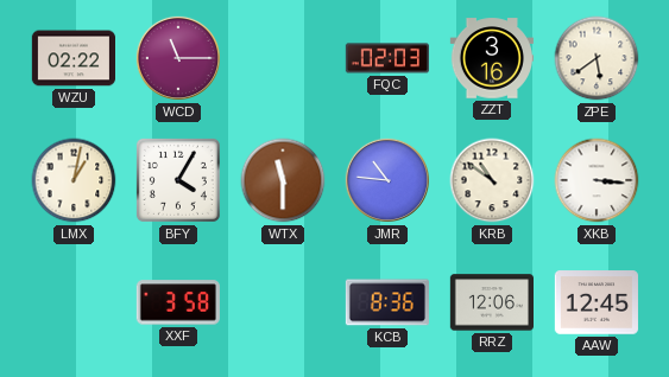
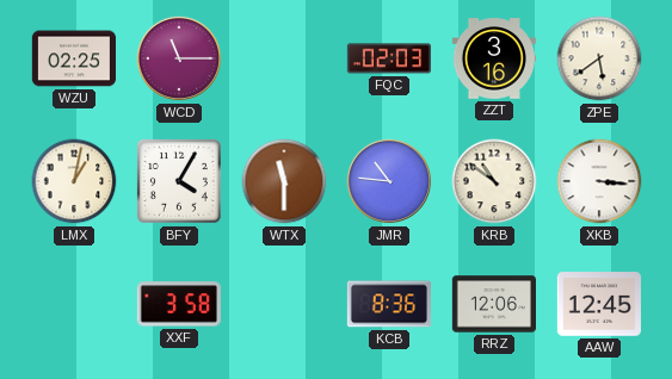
WZU: 02:22 -> 02:25 (73, 58)
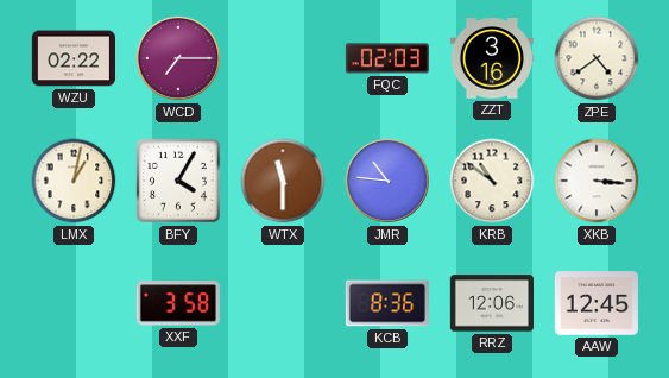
WZU: 02:25 -> 02:22 (72, 58)
WCD: 11:15 -> 7:15 (178, 58)
ZPE: 5:39 -> 4:39 (597, 58)
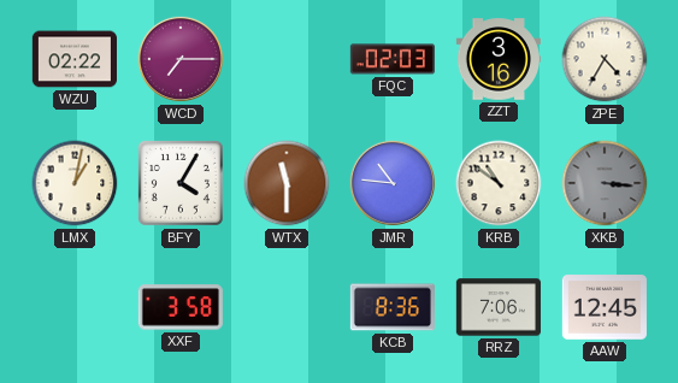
ZPE: 4:39 -> 4:35 (605, 59)
XKB dial: white -> grey (605, 183)
RRZ: 12:06 -> 7:06 (497, 307)
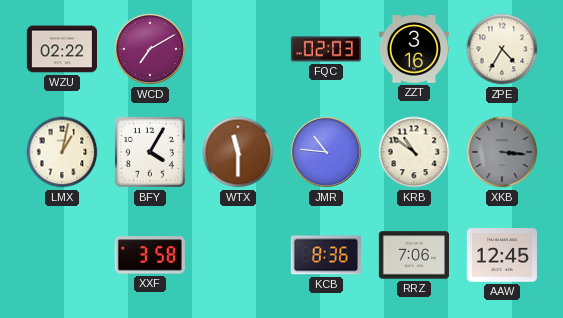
WCD: 7:15 -> 7:10 (150, 49)
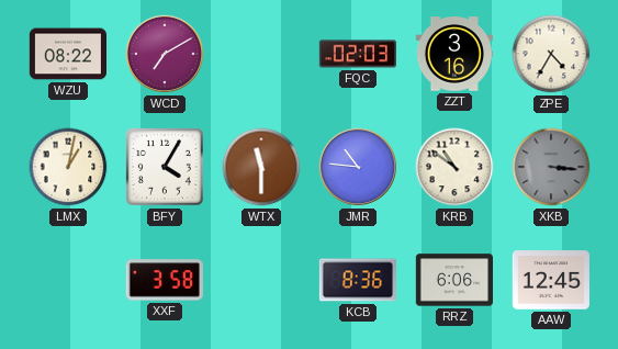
WZU: 02:22 -> 08:22 (67, 54)
RRZ: 7:06 -> 6:06 (453, 280)
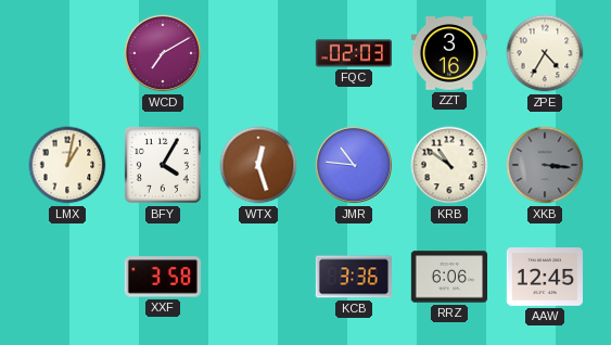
WZU: 08:22 -> none (67, 54)
WTX: 11:30 -> 12:27 (258, 165)
KCB: 8:36 -> 3:36 (353, 277)
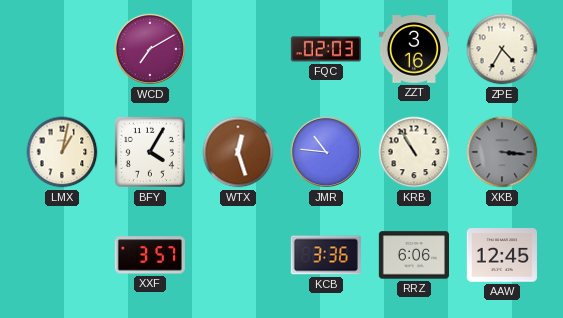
KRB: 10:51 -> 10:55 (414, 152)
XXF: 3:58 -> 3:57 (150, 255)
